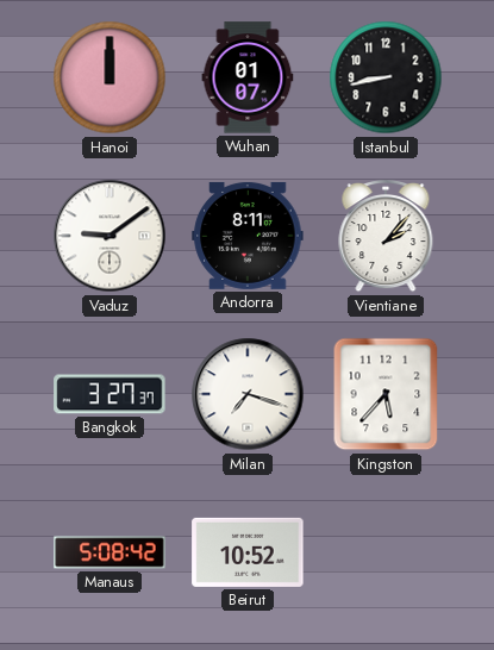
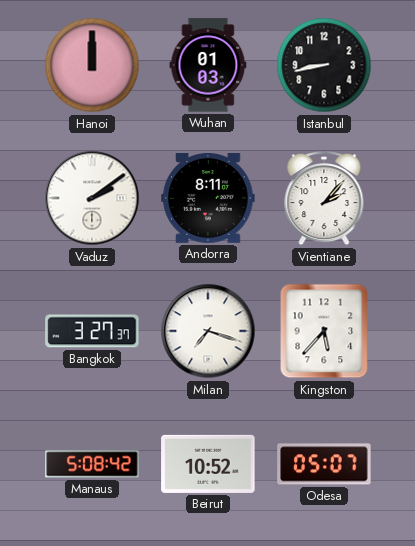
Wuhan: 01:07 -> 01:03 (208, 65)
Vaduz: 9:09 -> 2:09 (92, 198)
Odesa: none -> 05:07 (324, 464)
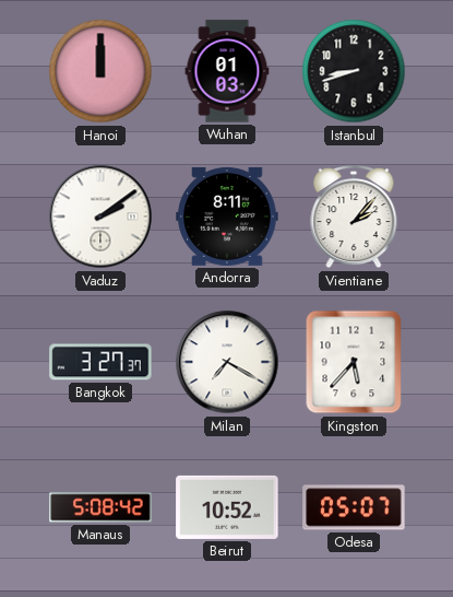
Istanbul: 8:43 -> 8:42 (354, 71)
Milan: 7:18 -> 7:20 (227, 362)
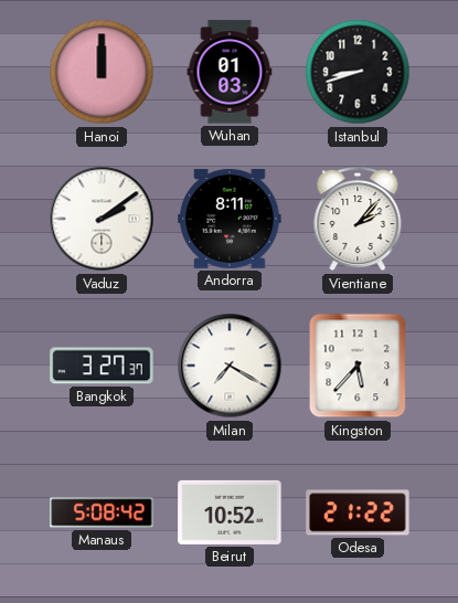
Odesa: 05:07 -> 21:22 (358, 512)
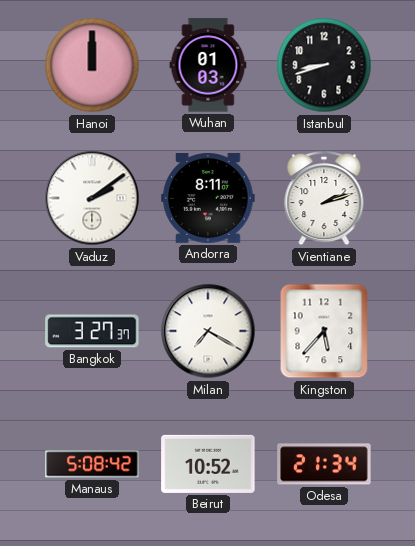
Vientiane: 2:07 -> 2:12 (324, 199)
Odesa: 21:22 -> 21:34 (324, 464)
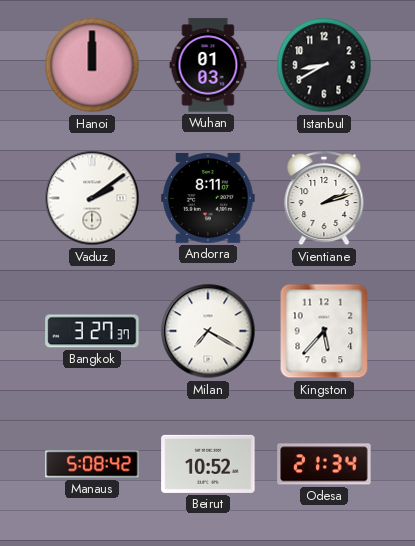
Istanbul: 8:42 -> 8:40 (324, 65)
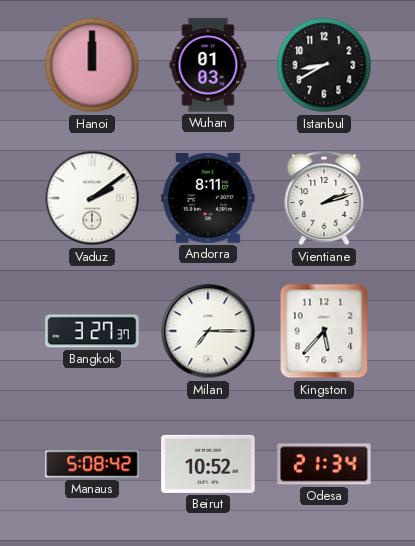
Milan: 7:20 -> 7:15 (208, 331)
